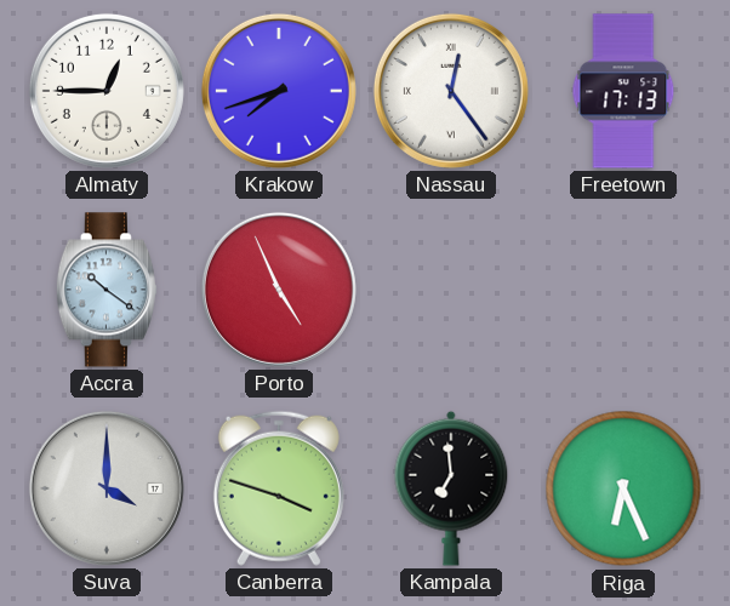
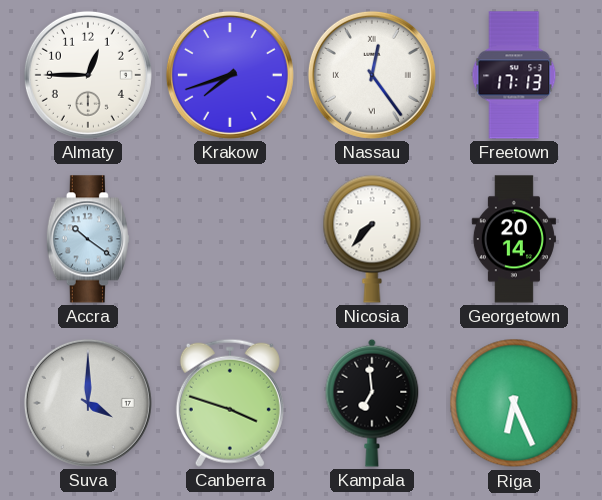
Porto: 4:56 -> none (279, 290)
Nicosia: none -> 7:37 (372, 239)
Georgetown: none -> 20:14 (514, 239)
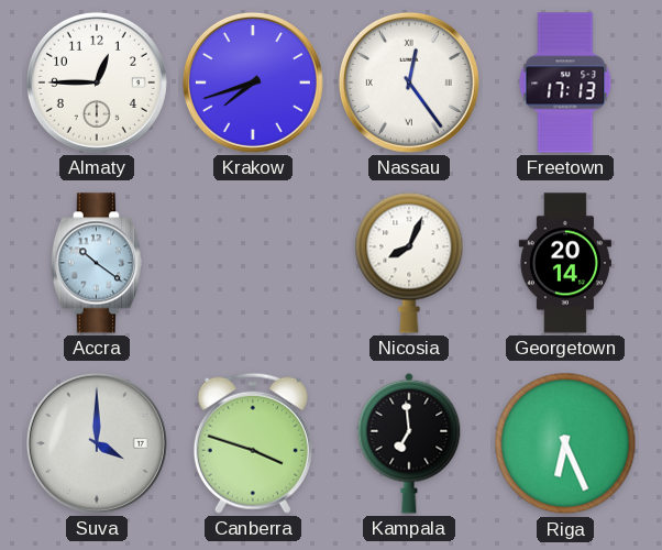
Nicosia: 7:37 -> 8:04 (409, 263)
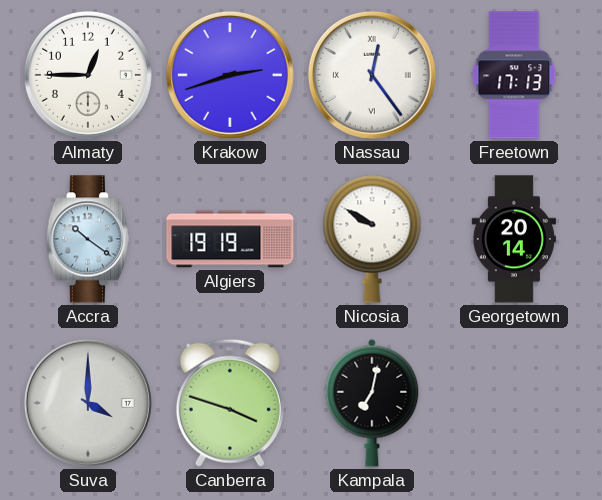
Krakow: 7:42 -> 2:42 (230, 75)
Algiers: none -> 19:19 (230, 239)
Nicosia: 8:04 -> 9:50 (372, 239)
Kampala: 6:59 -> 7:02 (372, 403)
Riga: 6:26 -> none (565, 443)
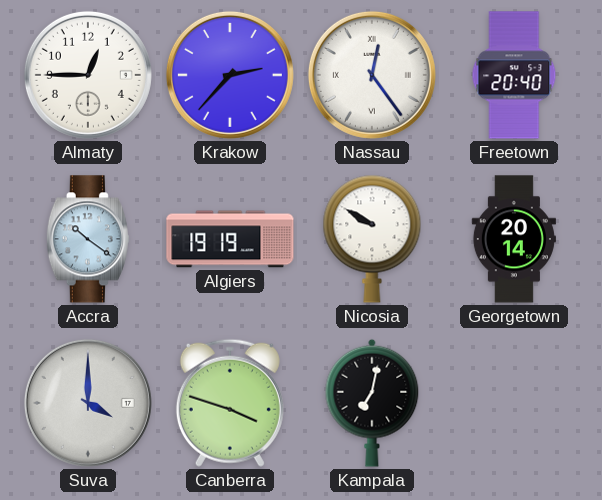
Krakow: 2:42 -> 2:37 (230, 75)
Freetown: 17:13 -> 20:40 (514, 75)
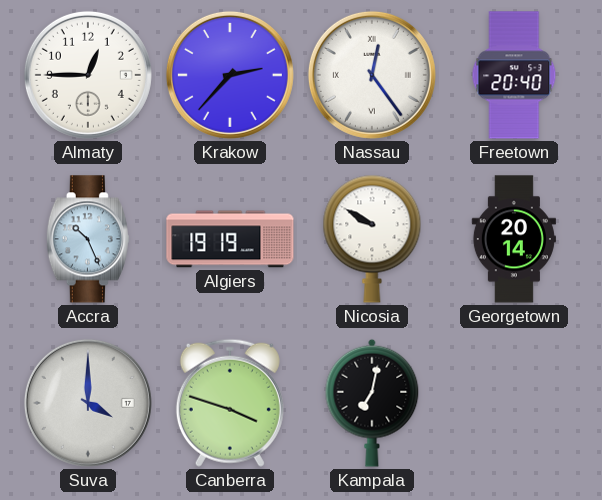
Accra: 10:21 -> 10:26 (88, 239)
